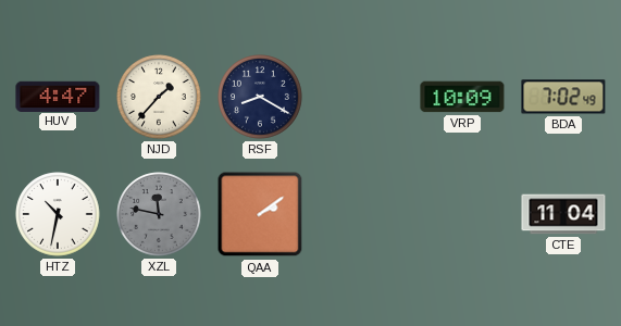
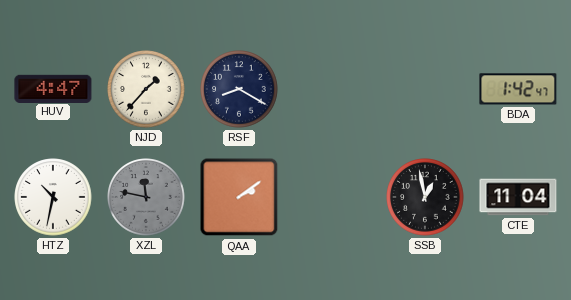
VRP: 10:09 -> none (462, 97)
BDA: 7:02 -> 1:42 (518, 89)
SSB: none -> 12:58 (425, 197)
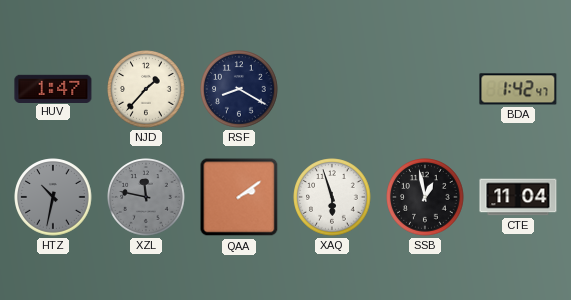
HUV: 4:47 -> 1:47 (53, 88)
HTZ dial: white -> grey (53, 197)
XAQ: none -> 5:57 (332, 197)
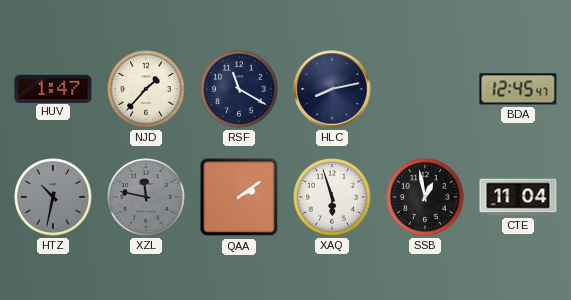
RSF: 8:20 -> 11:20 (239, 89)
HLC: none -> 8:13 (332, 89)
BDA: 1:42 -> 12:45 (518, 89)
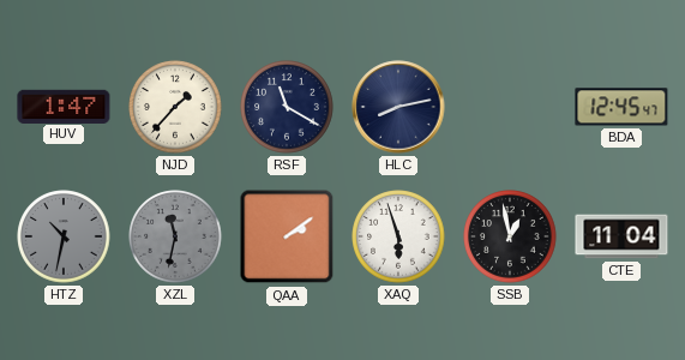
XZL: 11:47 -> 11:32 (175, 236)
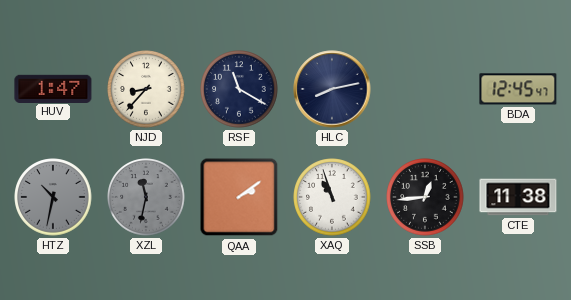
NJD: 1:37 -> 8:37 (146, 89)
XAQ: 5:57 -> 10:57 (332, 197)
SSB: 12:58 -> 12:44 (425, 197)
CTE: 11:04 -> 11:38 (518, 197)
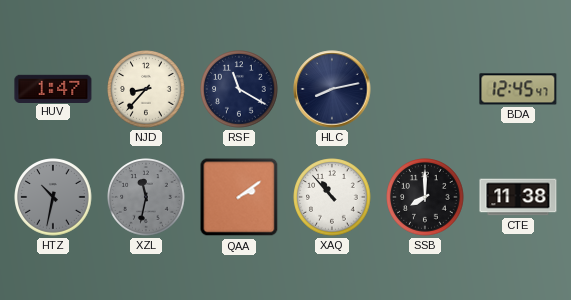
XAQ: 10:57 -> 10:53 (332, 197)
SSB: 12:44 -> 8:00 (425, 197)
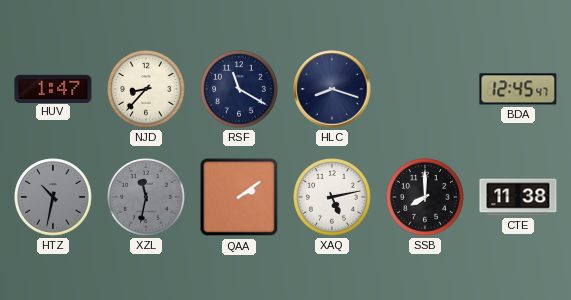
HLC: 8:13 -> 8:18 (332, 89)
XAQ: 10:53 -> 5:13 (332, 197)
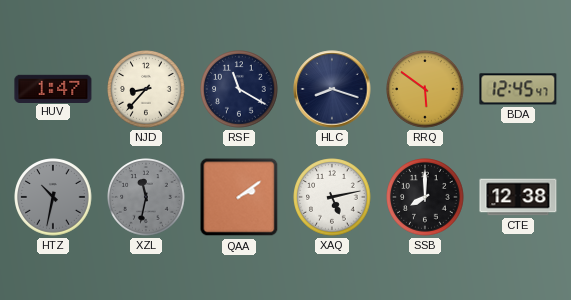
RRQ: none -> 5:51 (425, 89)
CTE: 11:38 -> 12:38 (518, 197)
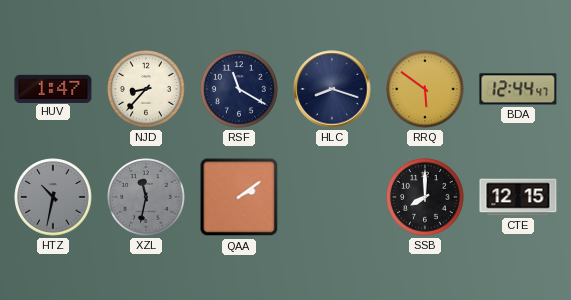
BDA: 12:45 -> 12:44 (518, 89)
XAQ: 5:13 -> none (332, 197)
CTE: 12:38 -> 12:15 (518, 197)
